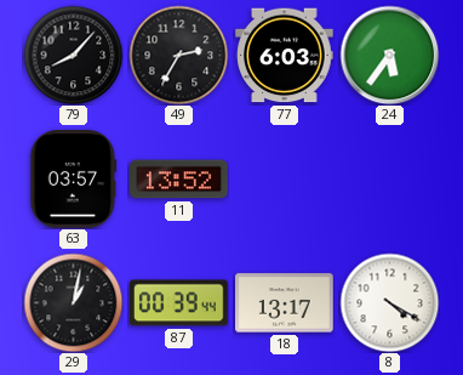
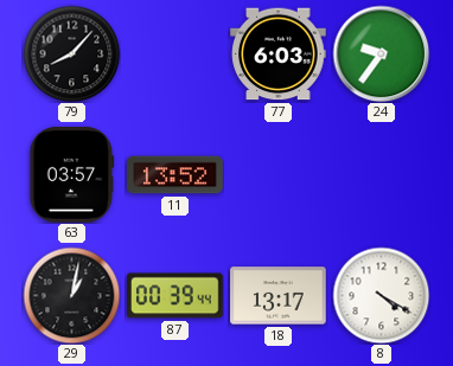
49: 2:35 -> none (178, 55)
24: 5:36 -> 9:36 (381, 53)
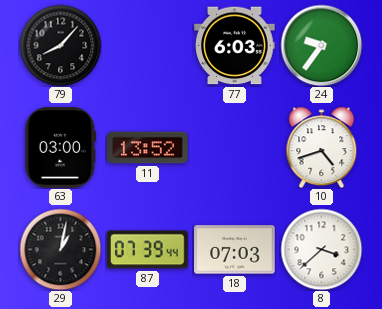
63: 03:57 -> 03:00 (61, 148)
10: none -> 4:42 (322, 147)
87: 00:39 -> 07:39 (148, 250)
18: 13:17 -> 07:03 (235, 250)
8: 4:20 -> 3:38 (321, 249)
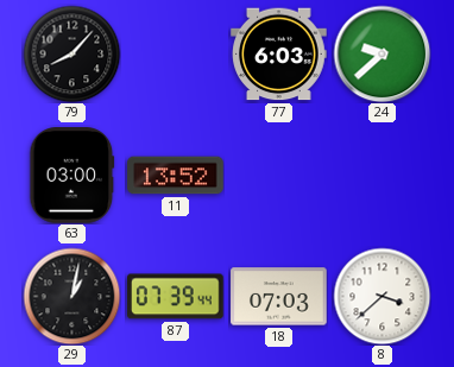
24: 9:36 -> 9:38 (382, 53)
10: 4:42 -> none (322, 147)
